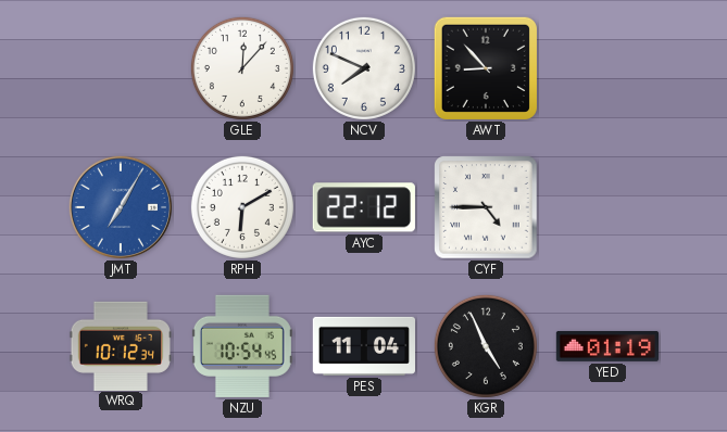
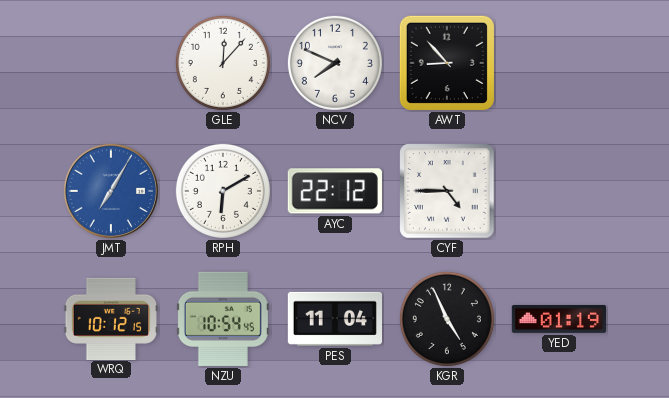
WRQ: 10:12:34 -> 10:12:15 (111, 318)
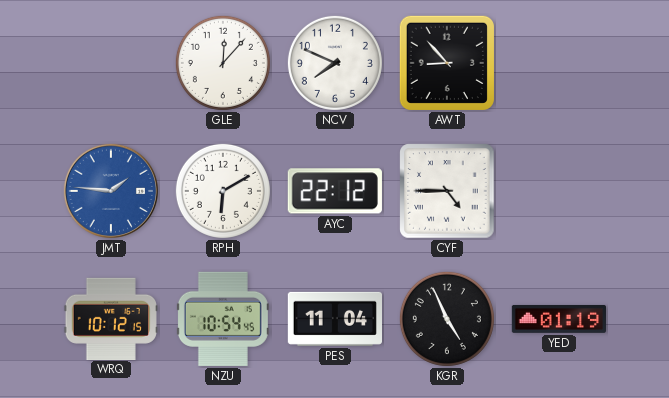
JMT: 7:05 -> 1:46 (111, 191)
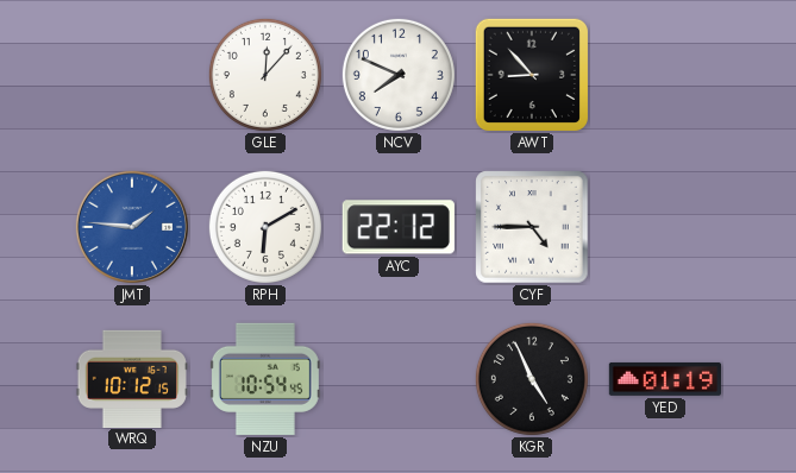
PES: 11:04 -> none (334, 319)
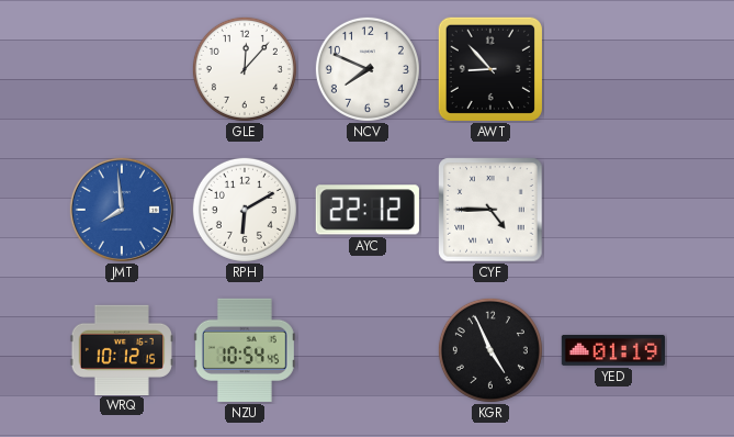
JMT: 1:46 -> 7:59 (122, 210)
